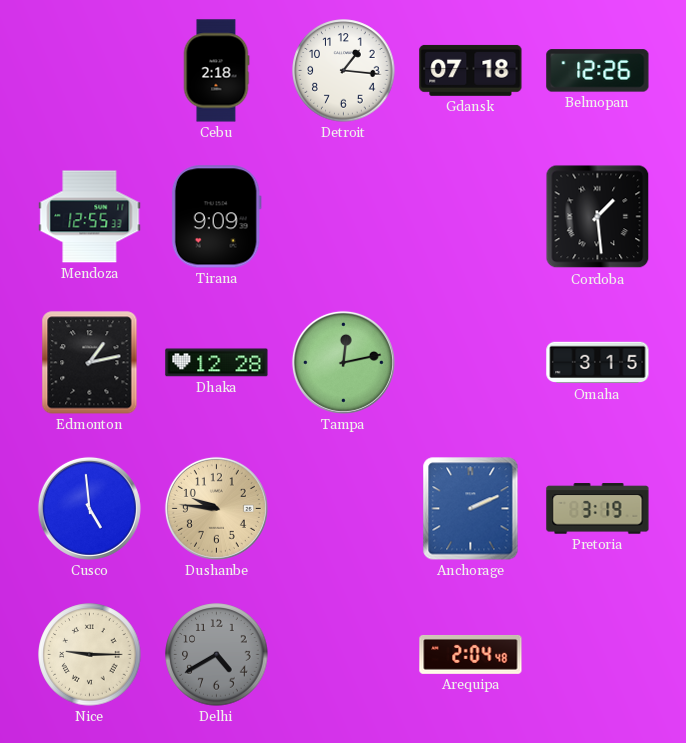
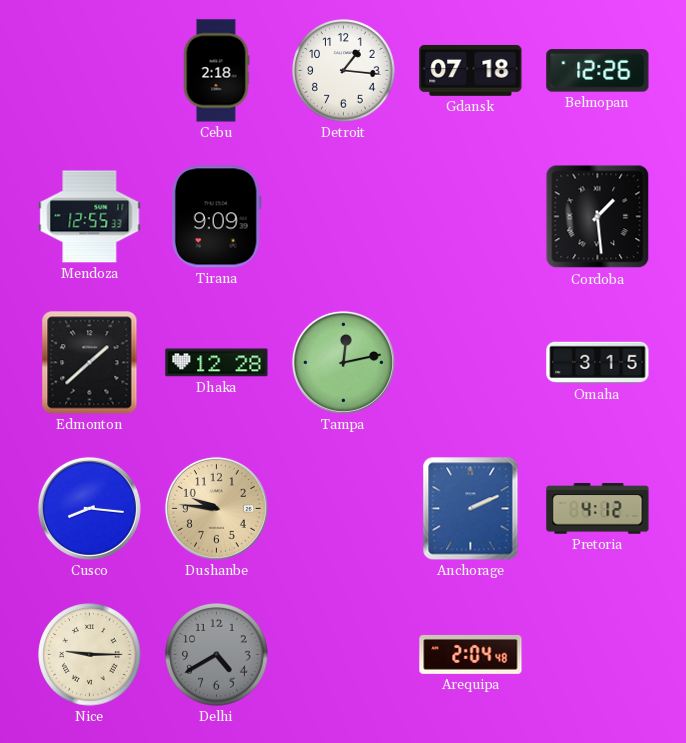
Edmonton: 1:13 -> 1:38 (90, 363)
Cusco: 4:59 -> 8:16 (89, 508)
Pretoria: 3:19 -> 4:12 (598, 509)
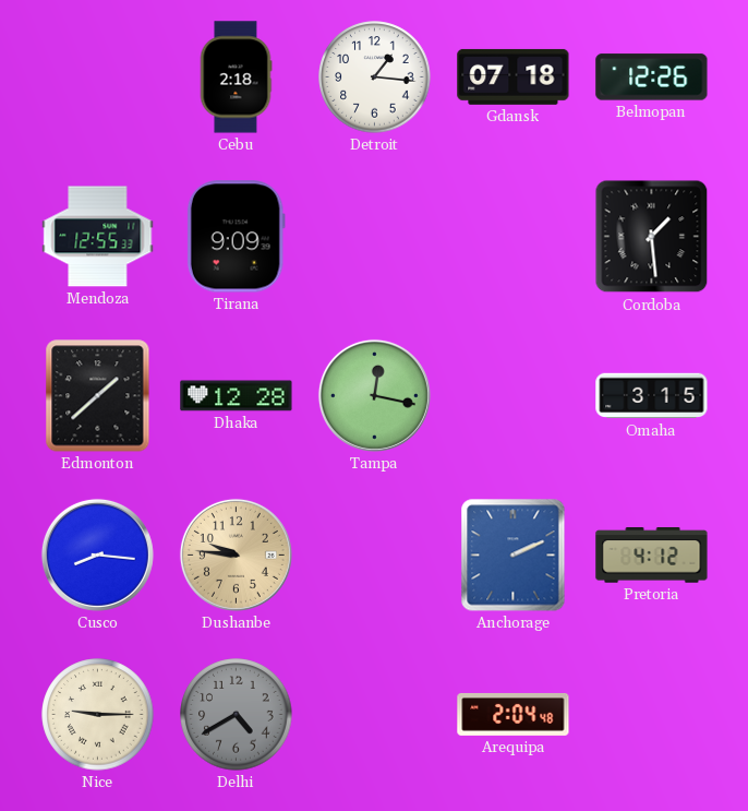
Tampa: 12:13 -> 12:17 (374, 395)
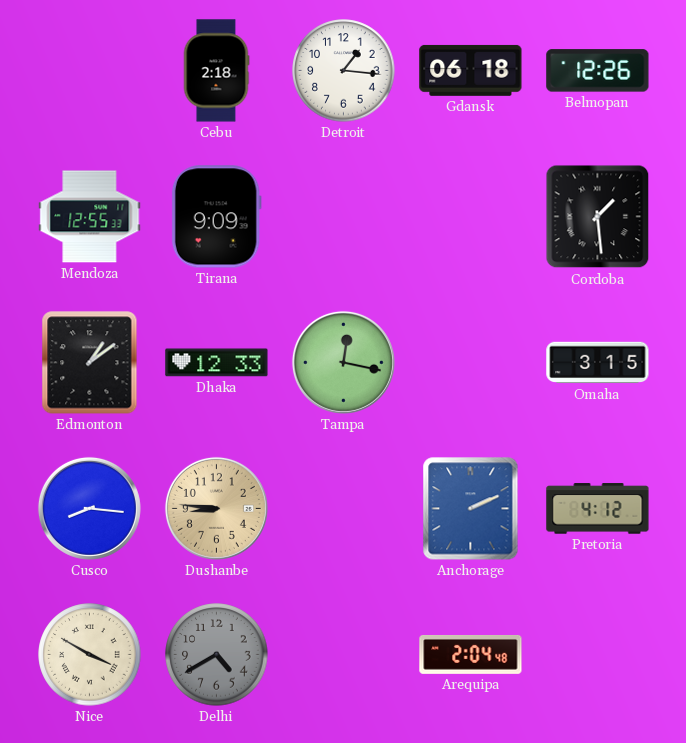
Gdansk: 07:18 -> 06:18 (471, 70)
Edmonton: 1:38 -> 1:09 (90, 363)
Dhaka: 12:28 -> 12:33 (217, 363)
Dushanbe: 9:46 -> 8:46 (216, 508)
Nice: 9:15 -> 3:50 (90, 655)
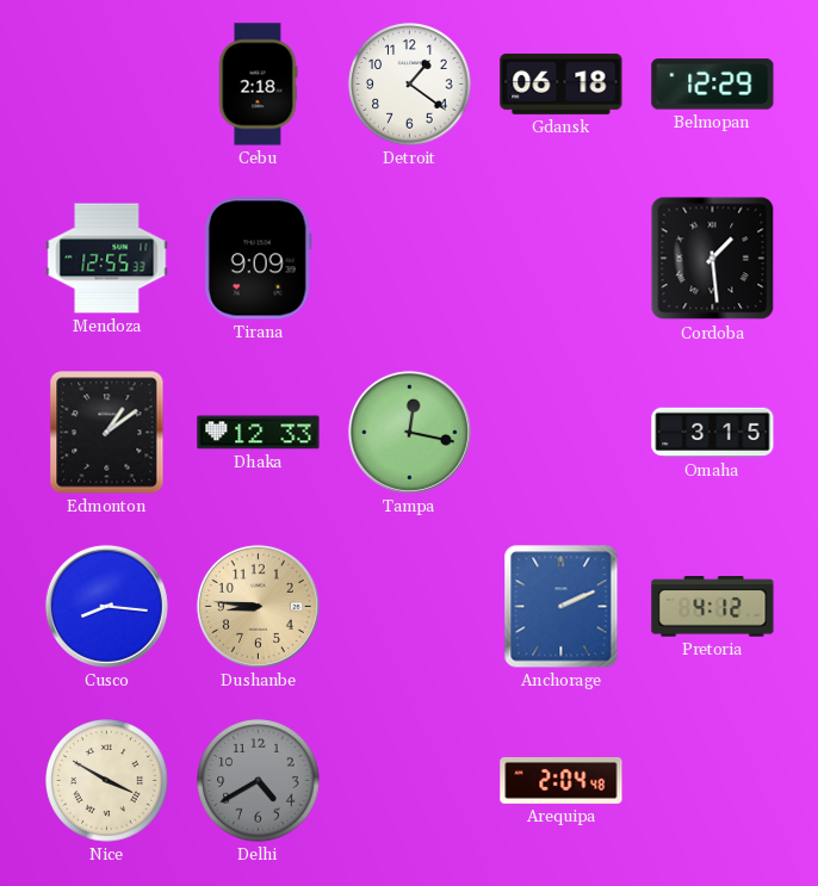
Detroit: 1:16 -> 1:21 (410, 85)
Belmopan: 12:26 -> 12:29 (713, 85)
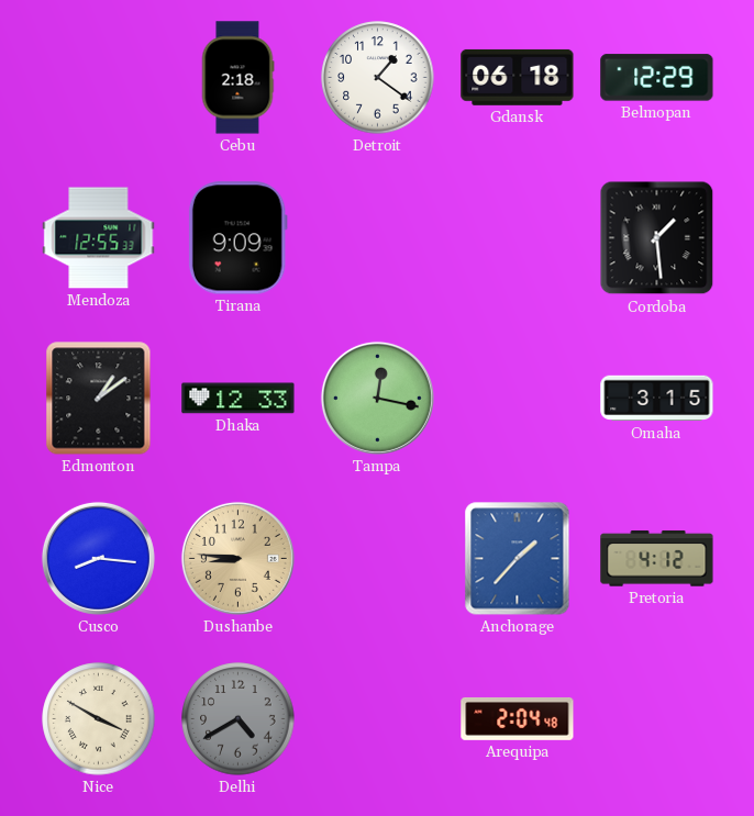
Anchorage: 2:11 -> 1:37 (518, 559)
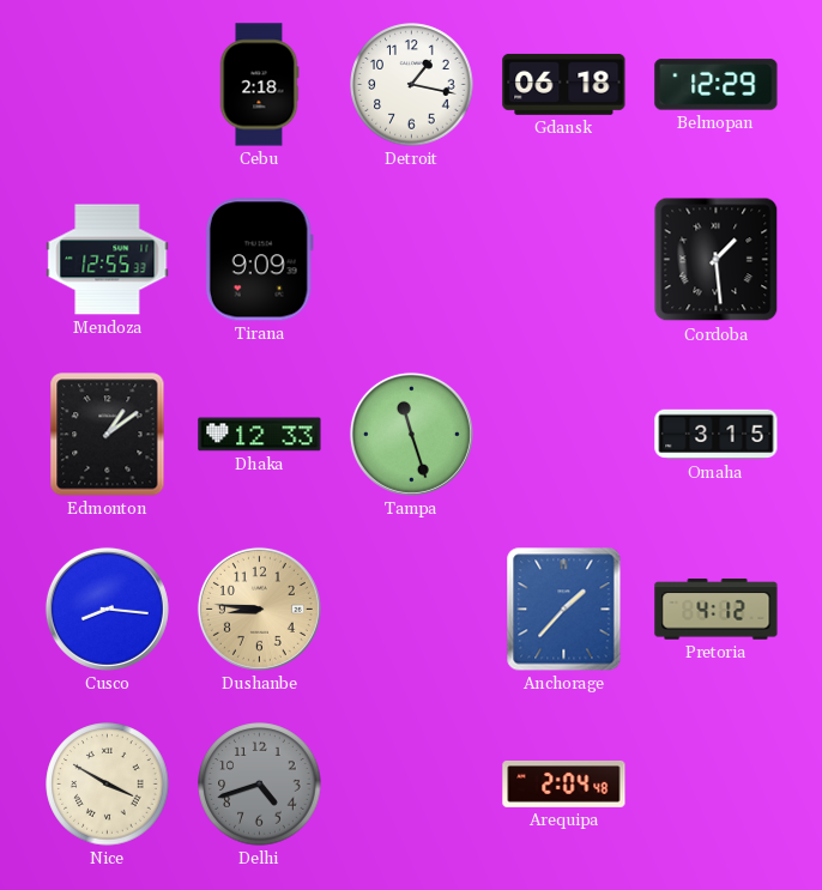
Detroit: 1:21 -> 1:17 (412, 85)
Tampa: 12:17 -> 11:27 (411, 434)
Delhi: 4:40 -> 4:42 (260, 785)
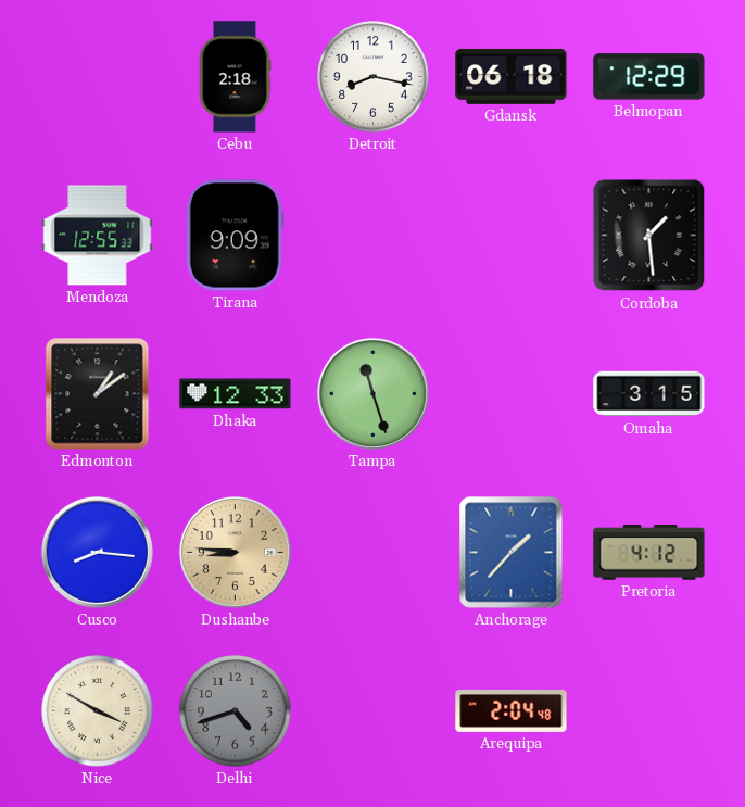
Detroit: 1:17 -> 8:17 (374, 77)
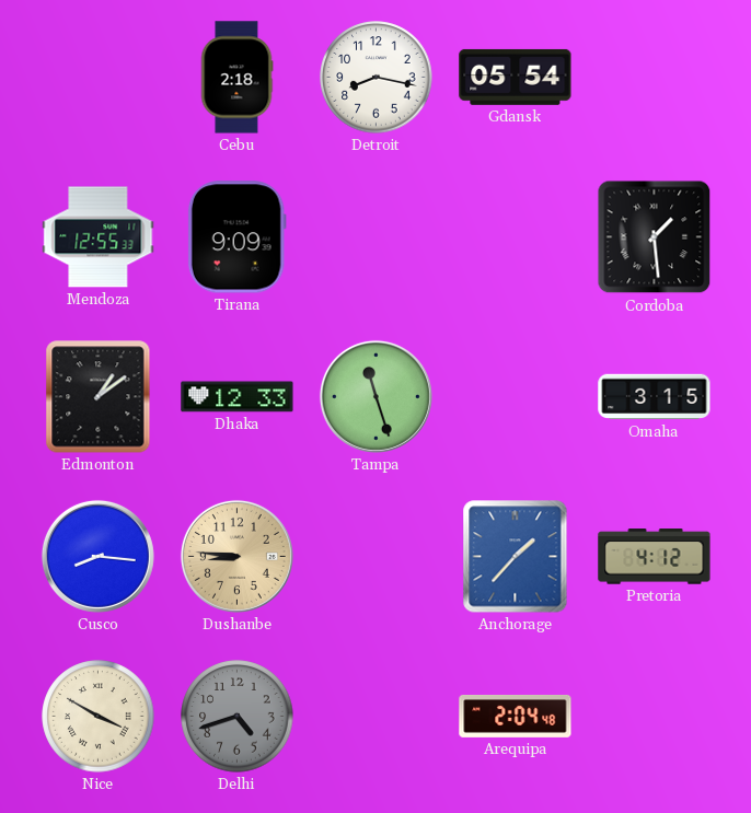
Gdansk: 06:18 -> 05:54 (516, 77)
Belmopan: 12:29 -> none (649, 77)
